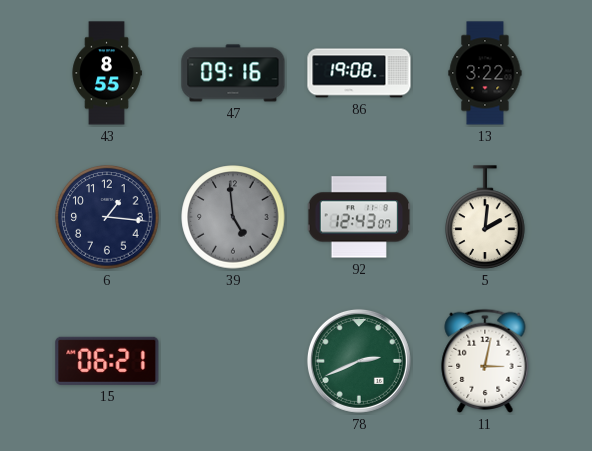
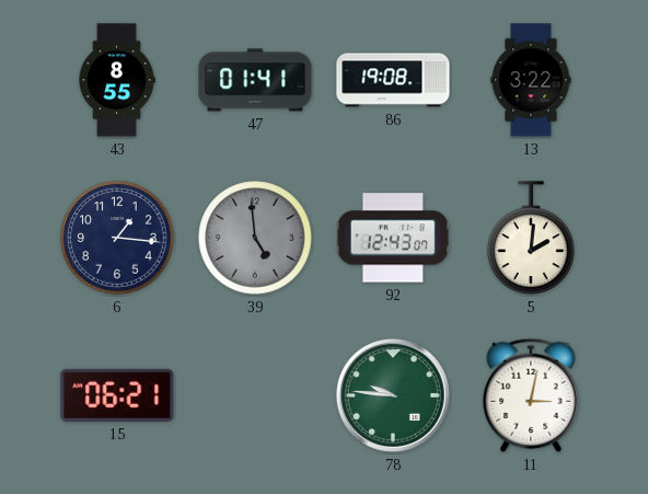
47: 09:16 -> 01:41 (255, 80)
78: 2:41 -> 9:46 (393, 395)
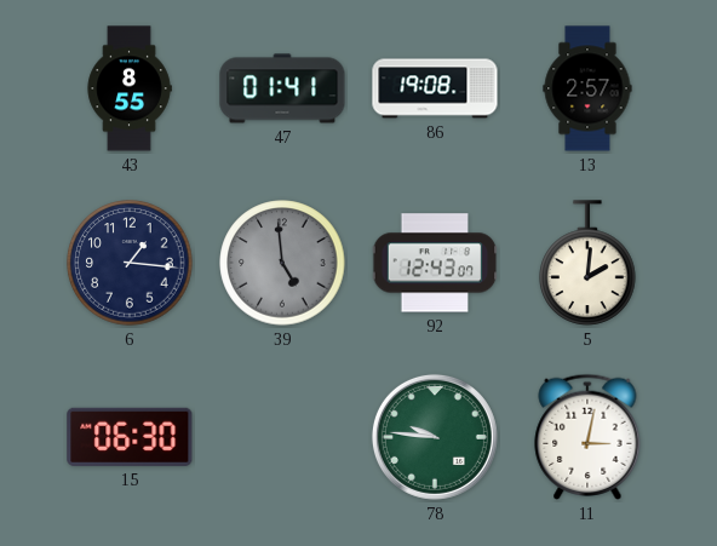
13: 3:22 -> 2:57 (587, 88)
15: 06:21 -> 06:30 (130, 437)
